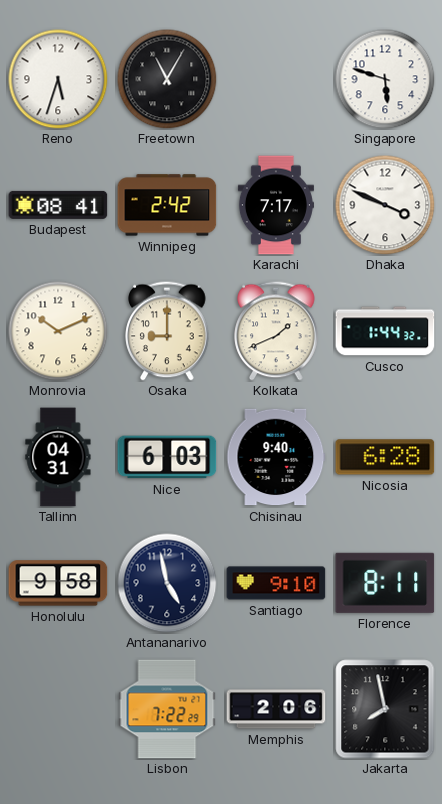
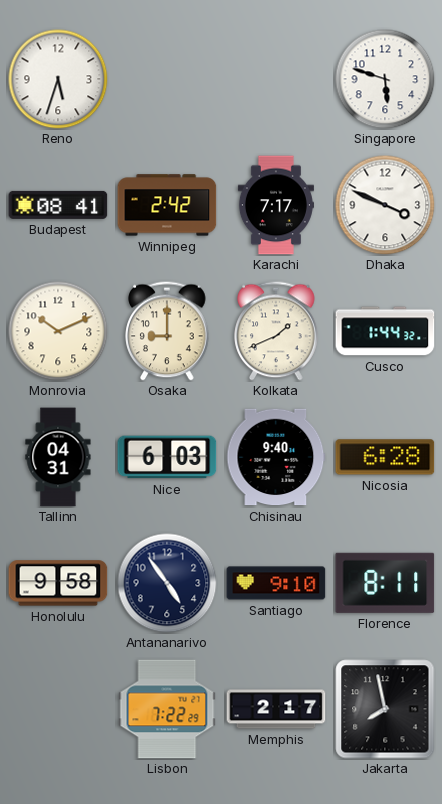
Freetown: 11:05 -> none (167, 79)
Antananarivo: 4:58 -> 4:54 (167, 583)
Memphis: 2:06 -> 2:17 (276, 709)
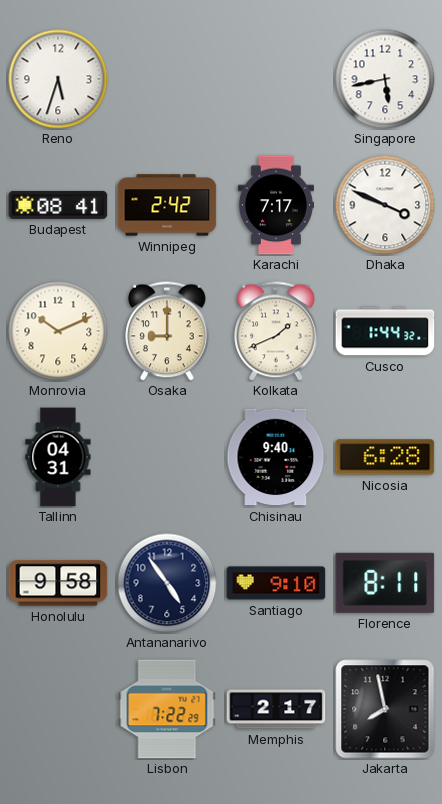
Singapore: 5:48 -> 5:43 (385, 79)
Nice: 6:03 -> none (167, 457)
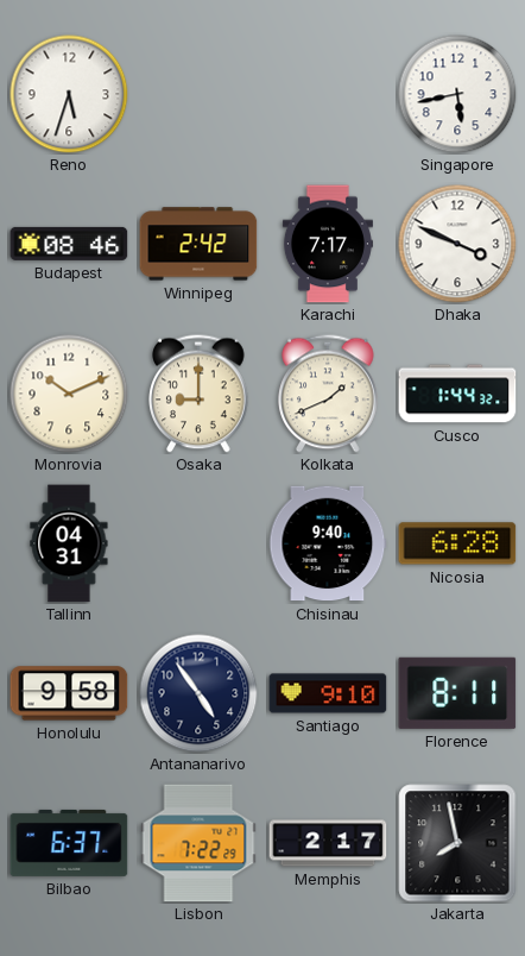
Budapest: 08:41 -> 08:46 (69, 244)
Bilbao: none -> 6:37 (69, 843)
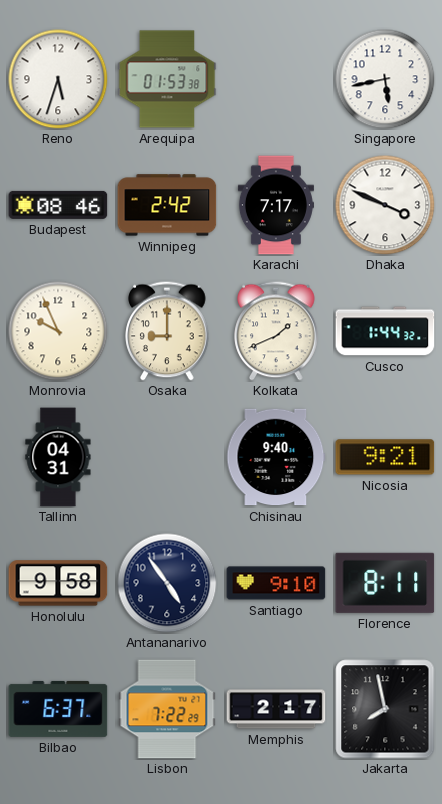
Arequipa: none -> 01:53 (167, 79)
Monrovia: 10:11 -> 9:56 (58, 331)
Nicosia: 6:28 -> 9:21 (385, 457)
